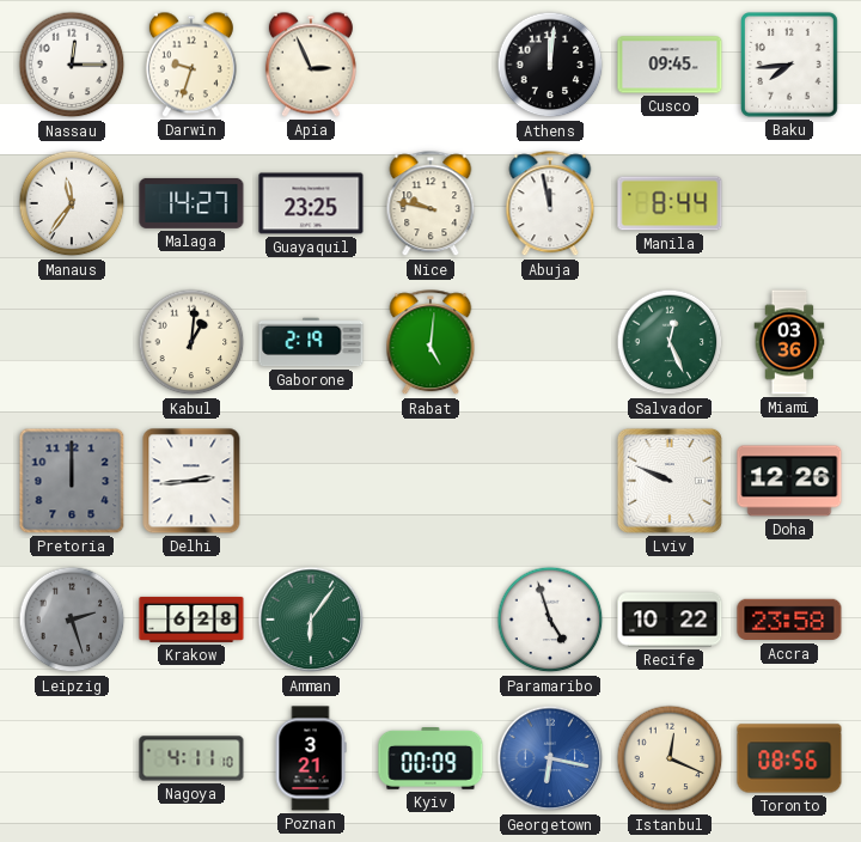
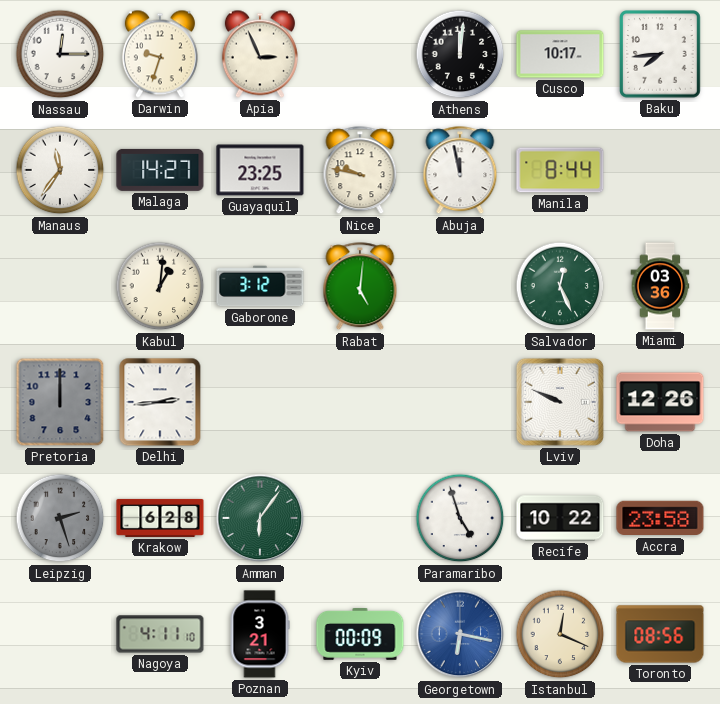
Cusco: 09:45 -> 10:17 (560, 54)
Gaborone: 2:19 -> 3:12 (260, 286)
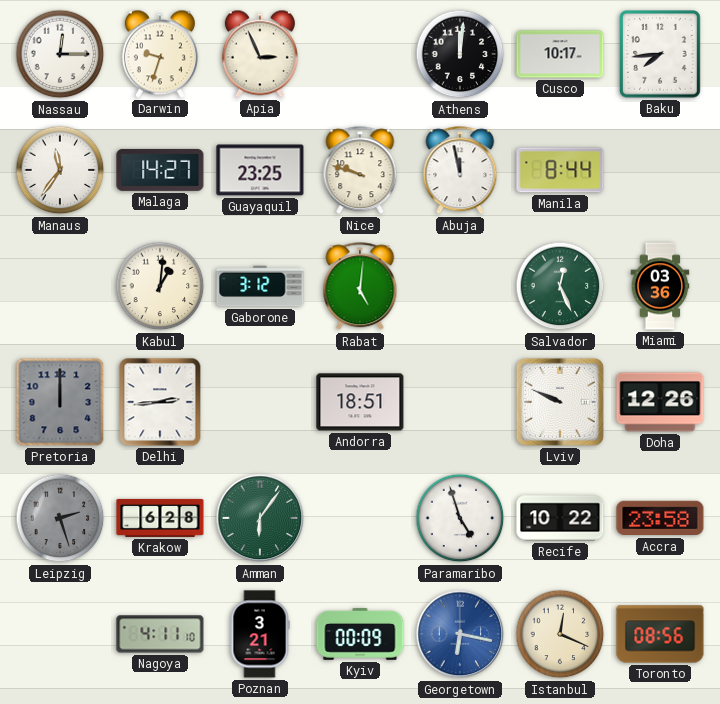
Nice: 9:47 -> 9:48 (360, 171)
Andorra: none -> 18:51 (360, 402)
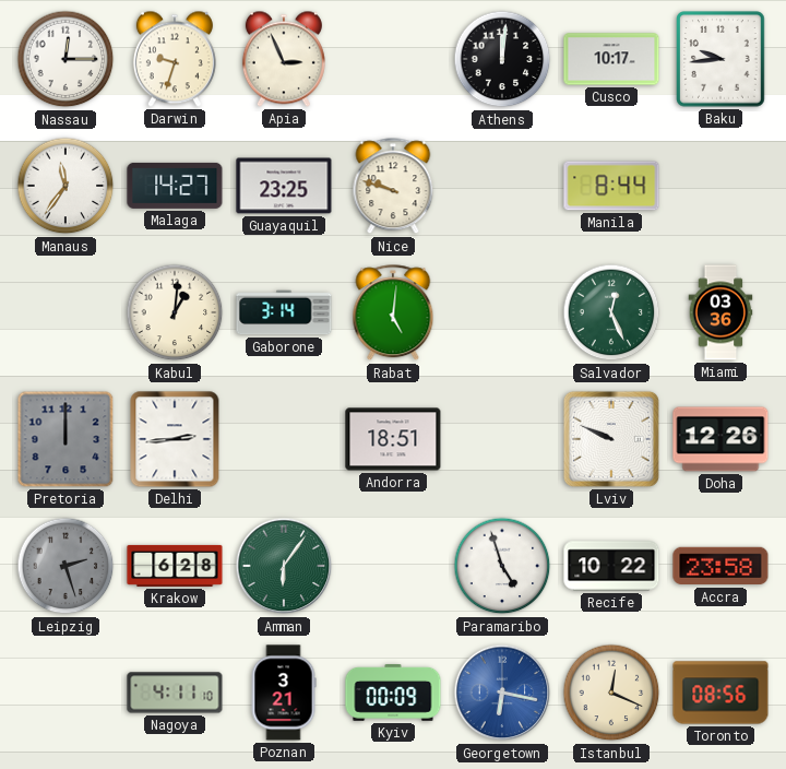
Baku: 7:44 -> 9:44 (720, 59)
Abuja: 11:58 -> none (460, 171)
Gaborone: 3:12 -> 3:14 (284, 312)
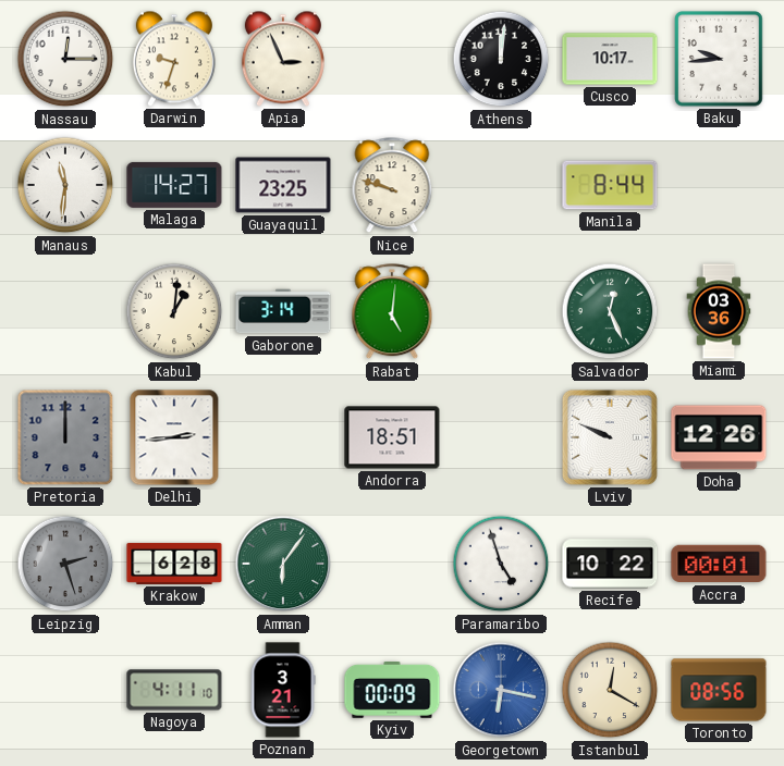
Manaus: 11:36 -> 11:31 (65, 185)
Accra: 23:58 -> 00:01 (719, 564)
Istanbul: 12:19 -> 12:20 (610, 690)
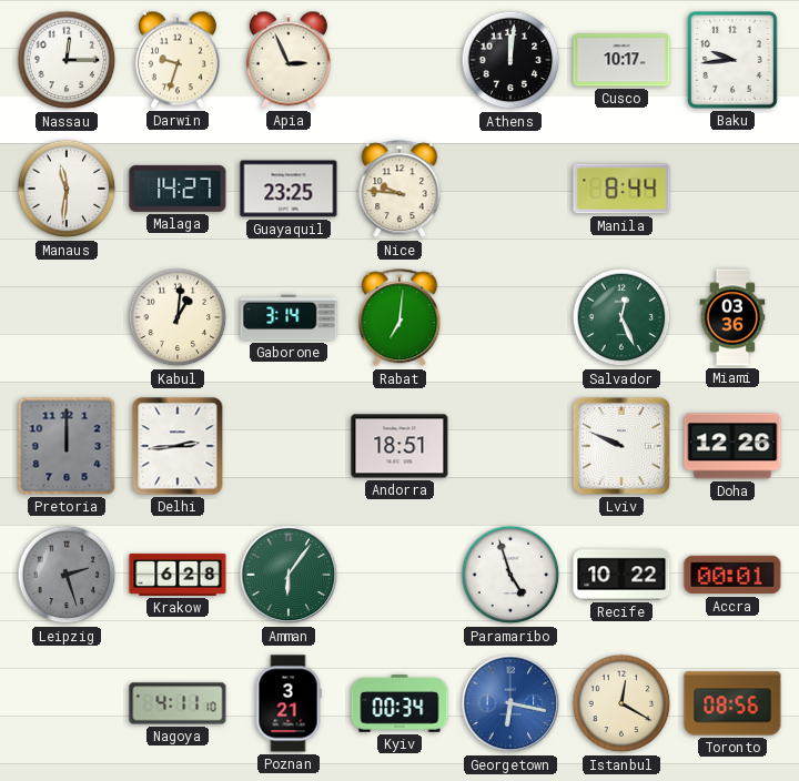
Nice: 9:48 -> 9:46 (399, 190)
Rabat: 5:01 -> 7:01 (399, 318)
Kyiv: 00:09 -> 00:34 (399, 704)
